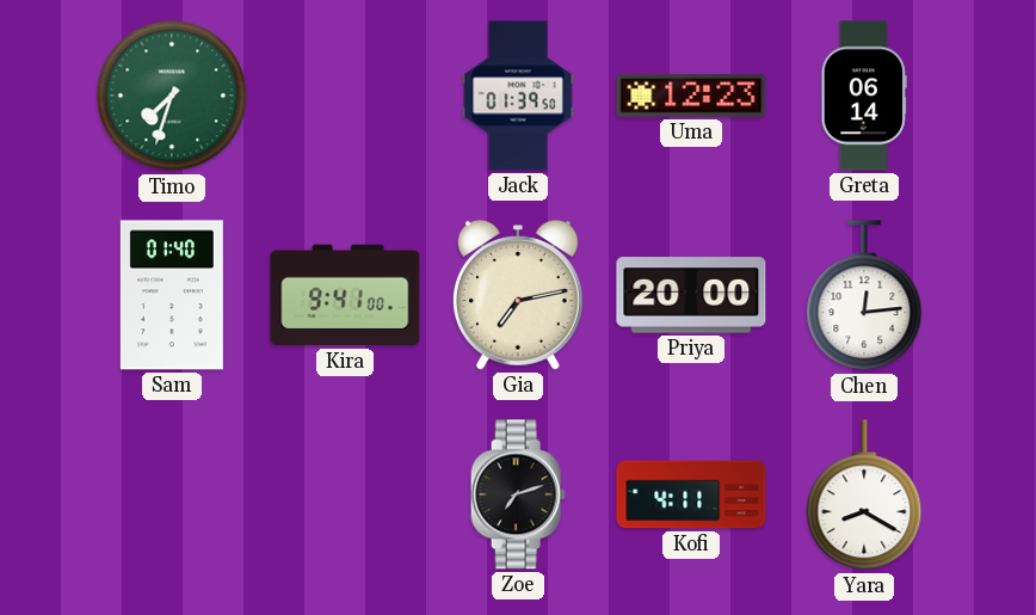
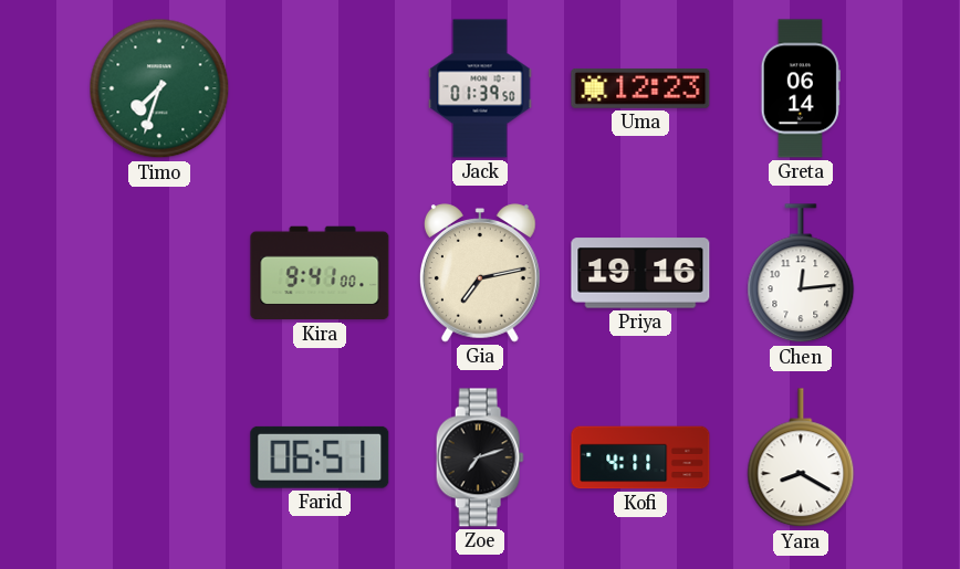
Sam: 01:40 -> none (172, 295)
Priya: 20:00 -> 19:16 (640, 273)
Farid: none -> 06:51 (320, 457)
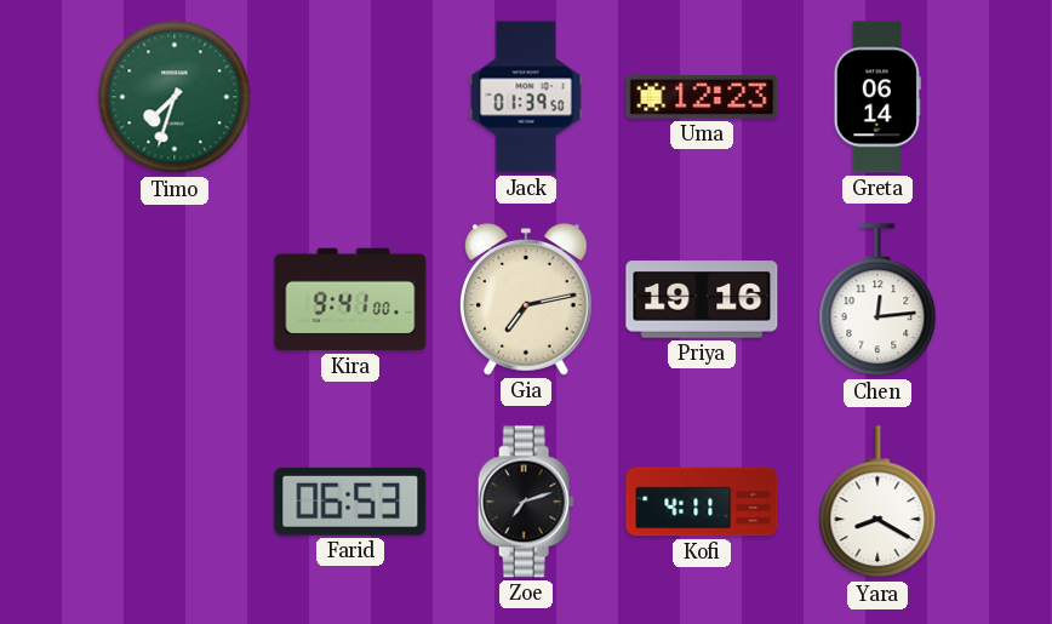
Farid: 06:51 -> 06:53 (350, 502)
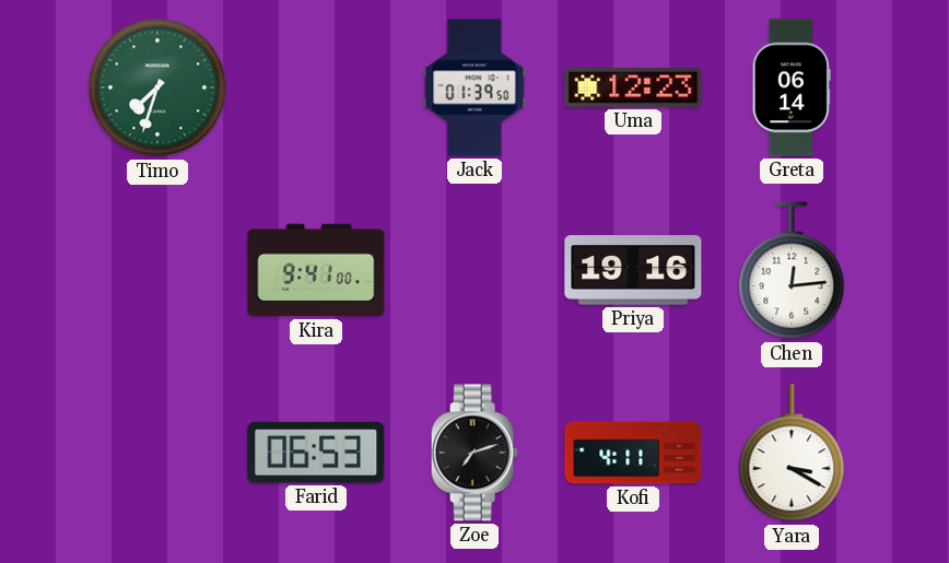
Gia: 7:13 -> none (526, 299)
Yara: 8:20 -> 3:20 (792, 454)
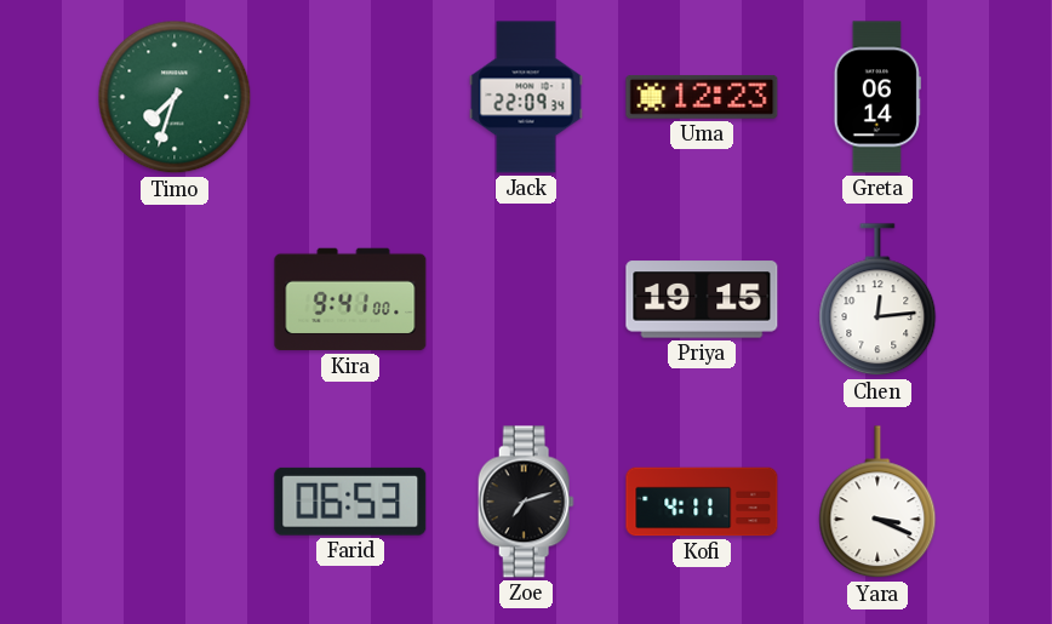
Jack: 01:39 -> 22:09 (526, 97)
Priya: 19:16 -> 19:15 (702, 299)
Yara: 3:20 -> 3:19 (877, 503)
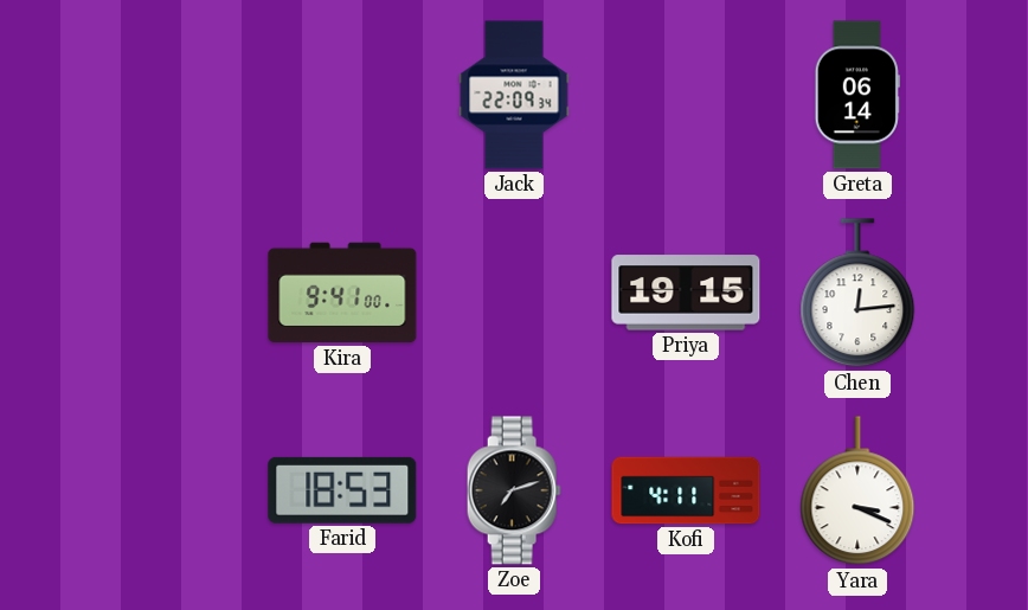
Timo: 7:33 -> none (175, 97)
Uma: 12:23 -> none (702, 97)
Farid: 06:53 -> 18:53 (342, 490)
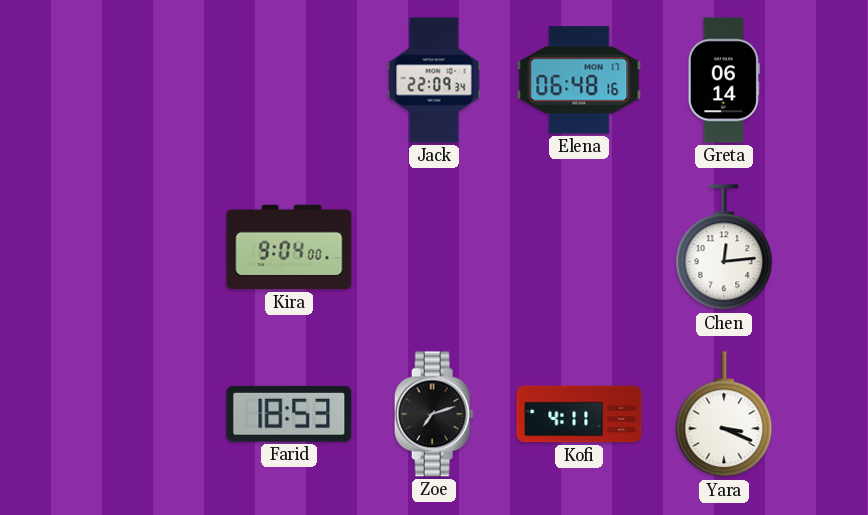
Elena: none -> 06:48 (579, 80)
Kira: 9:41 -> 9:04 (289, 247)
Priya: 19:15 -> none (686, 293)
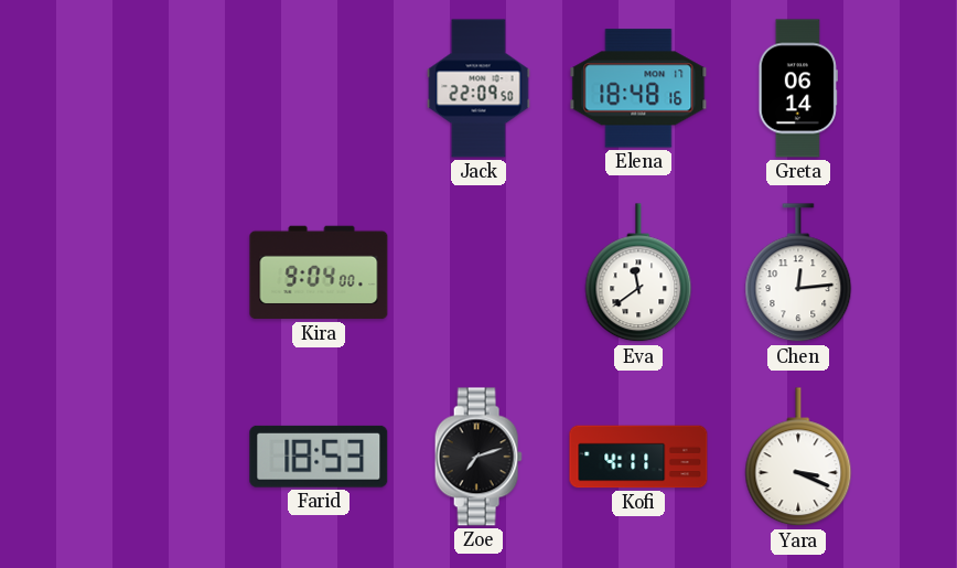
Jack: 22:09:34 -> 22:09:50 (478, 88)
Elena: 06:48 -> 18:48 (638, 88)
Eva: none -> 11:39 (638, 274)
